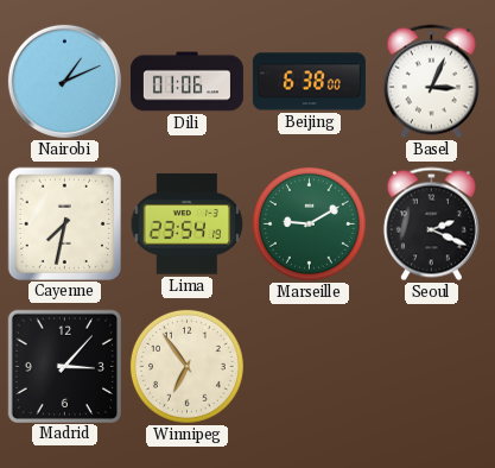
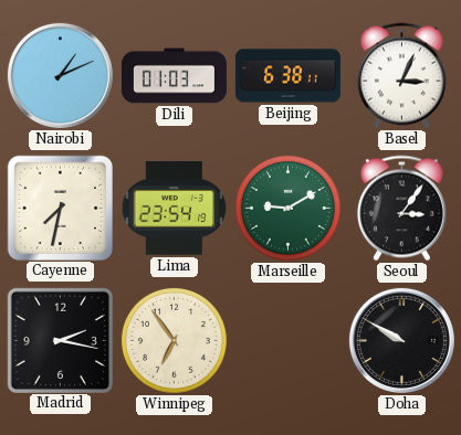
Dili: 01:06 -> 01:03 (174, 76)
Beijing: 6:38:00 -> 6:38:11 (287, 76)
Seoul: 2:19 -> 3:06 (401, 209)
Madrid: 3:07 -> 2:17 (60, 340)
Doha: none -> 9:50 (401, 340)
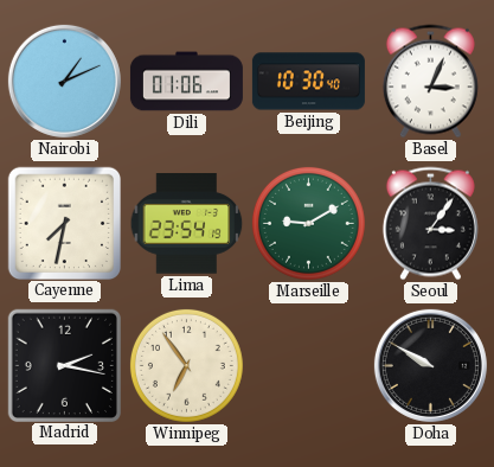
Dili: 01:03 -> 01:06 (186, 82)
Beijing: 6:38 -> 10:30 (308, 82)
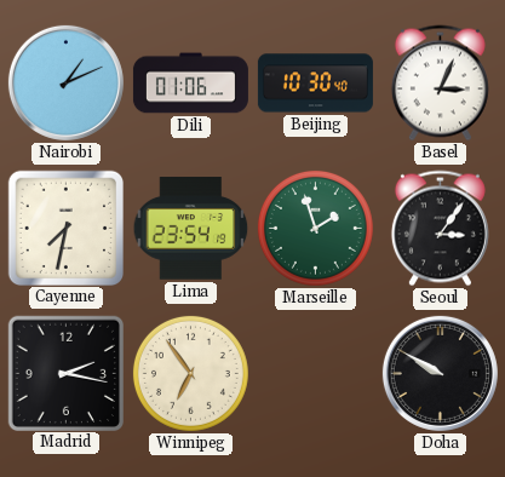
Marseille: 9:10 -> 1:57 (315, 228)
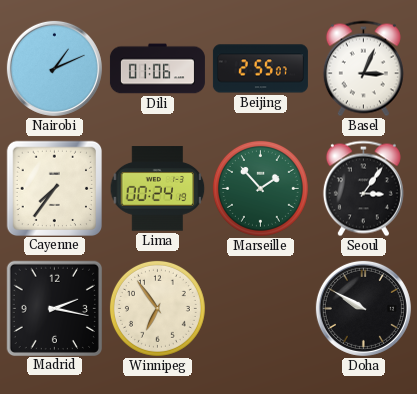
Beijing: 10:30 -> 2:55 (260, 69)
Cayenne: 7:32 -> 7:36 (54, 188)
Lima: 23:54 -> 00:24 (158, 189)
Marseille: 1:57 -> 1:53 (260, 188)
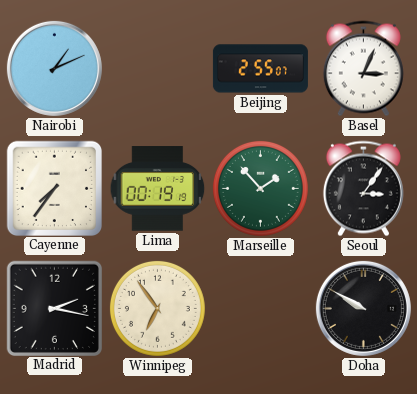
Dili: 01:06 -> none (157, 69)
Lima: 00:24 -> 00:19 (158, 189)
